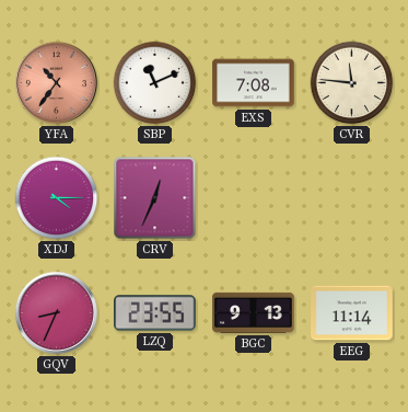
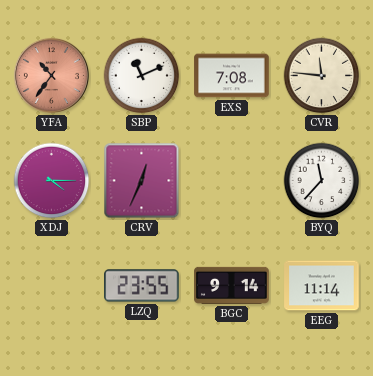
BYQ: none -> 11:37 (322, 181)
GQV: 8:34 -> none (56, 312)
BGC: 9:13 -> 9:14 (232, 285)
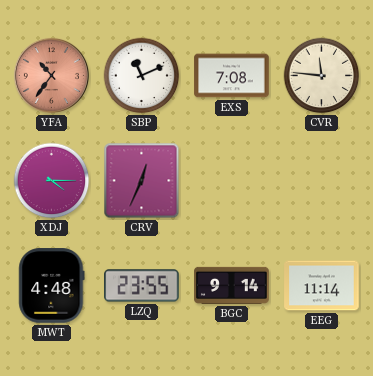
BYQ: 11:37 -> none (322, 181)
MWT: none -> 4:48 (52, 286)
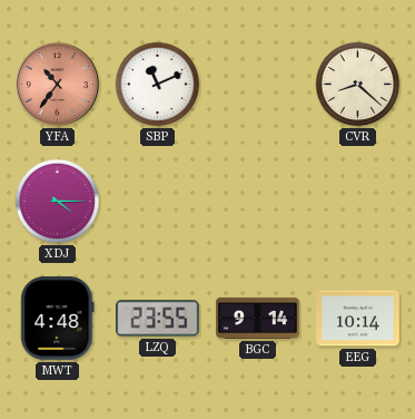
EXS: 7:08 -> none (232, 76)
CVR: 11:46 -> 8:22 (358, 85)
CRV: 12:34 -> none (142, 181)
EEG: 11:14 -> 10:14 (358, 319)
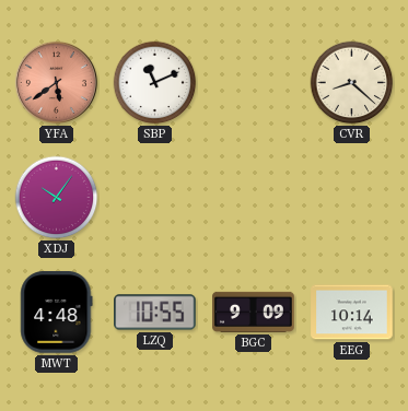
YFA: 10:36 -> 5:39 (56, 82)
XDJ: 4:15 -> 10:06 (57, 198)
LZQ: 23:55 -> 10:55 (155, 313)
BGC: 9:14 -> 9:09 (254, 312)
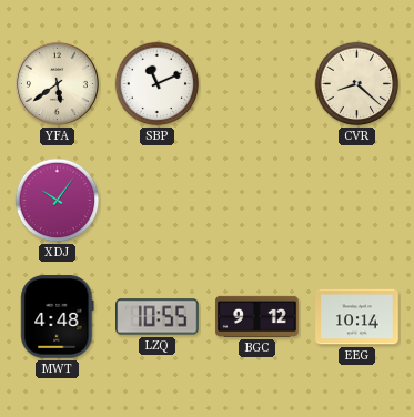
YFA dial: salmon -> cream (57, 83)
BGC: 9:09 -> 9:12 (258, 316)
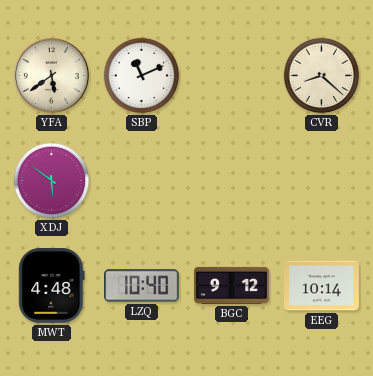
XDJ: 10:06 -> 5:51 (52, 181)
LZQ: 10:55 -> 10:40 (142, 286)
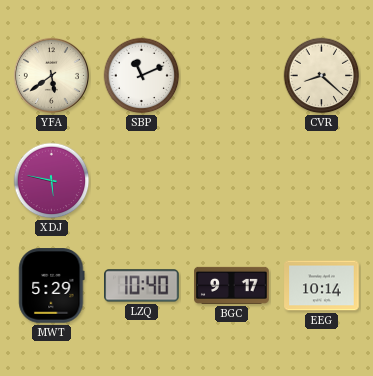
XDJ: 5:51 -> 5:47 (52, 181)
MWT: 4:48 -> 5:29 (52, 286)
BGC: 9:12 -> 9:17 (232, 285)
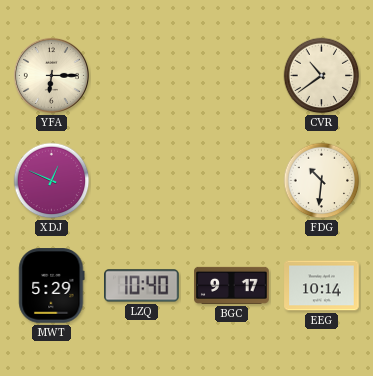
YFA: 5:39 -> 6:15 (51, 75)
SBP: 11:11 -> none (142, 76)
CVR: 8:22 -> 10:39 (322, 76)
XDJ: 5:47 -> 12:49 (52, 181)
FDG: none -> 10:31 (322, 181)
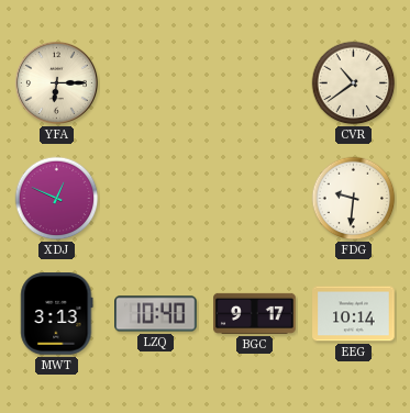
FDG: 10:31 -> 9:31 (354, 199)
MWT: 5:29 -> 3:13 (57, 314)
